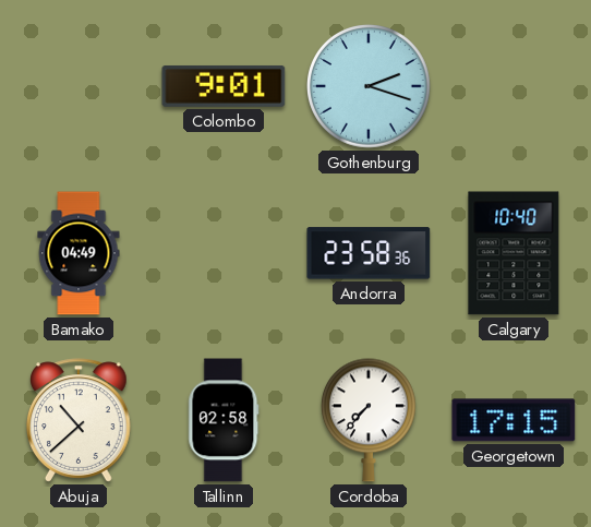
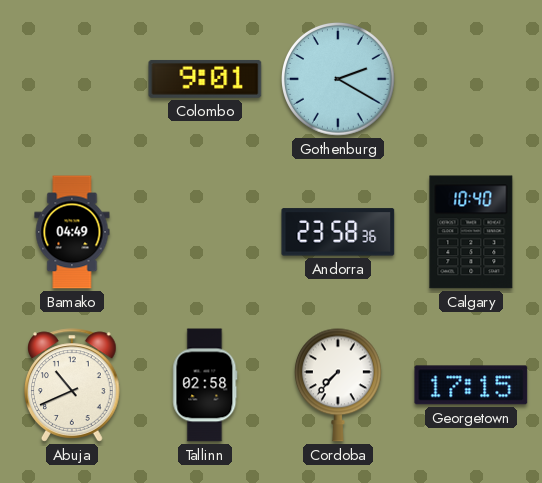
Gothenburg: 2:18 -> 2:20 (339, 80)
Abuja: 10:38 -> 10:41 (73, 385)
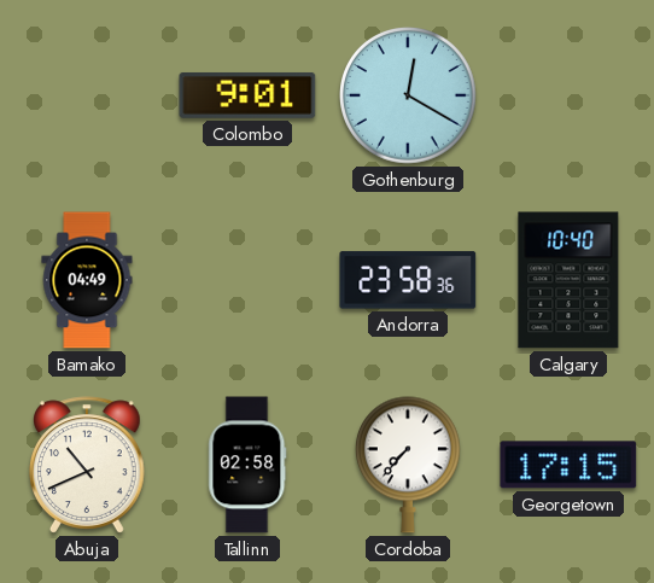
Gothenburg: 2:20 -> 12:20 (409, 97)
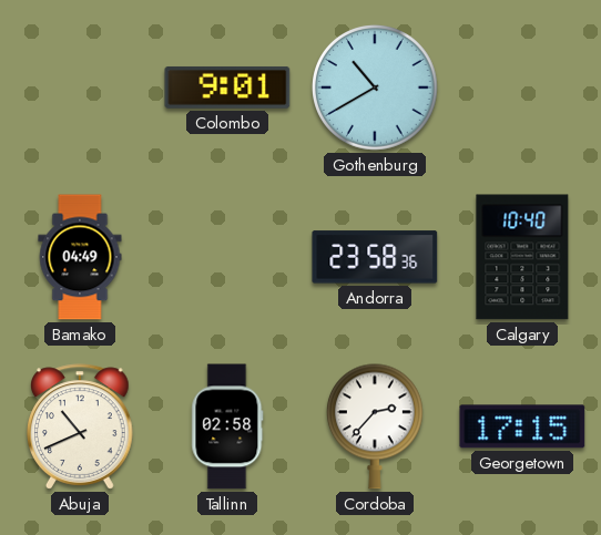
Gothenburg: 12:20 -> 10:40 (376, 89)
Cordoba: 7:37 -> 2:37 (375, 426)
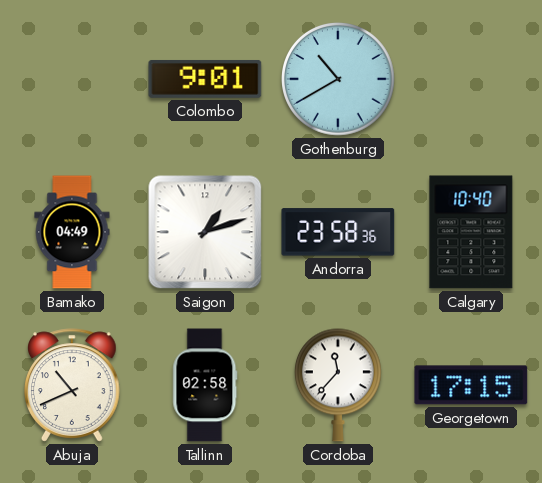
Saigon: none -> 1:12 (205, 232)
Cordoba: 2:37 -> 11:37 (338, 385)
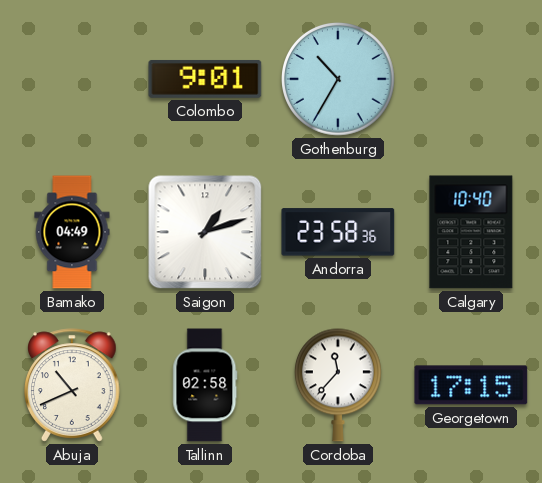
Gothenburg: 10:40 -> 10:35 (339, 80)
